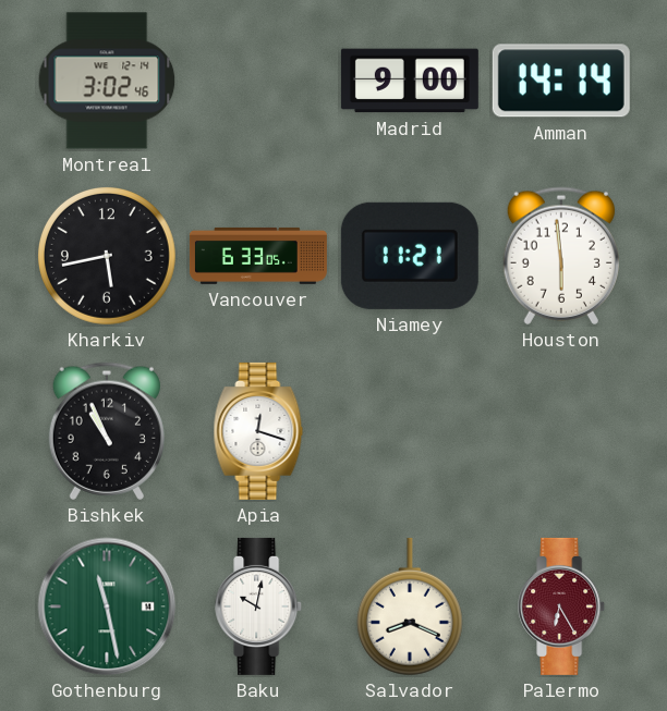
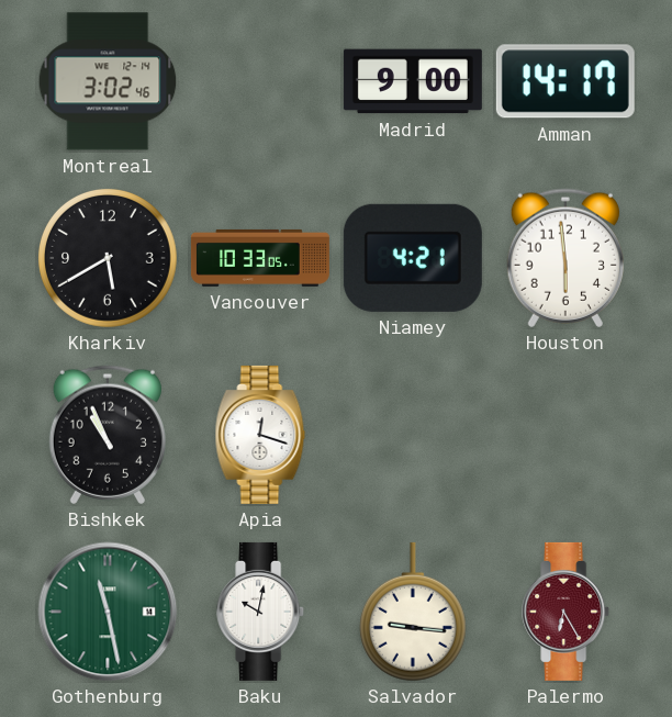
Amman: 14:14 -> 14:17 (565, 81)
Kharkiv: 5:43 -> 5:40 (109, 259)
Vancouver: 6:33 -> 10:33 (260, 258)
Niamey: 11:21 -> 4:21 (413, 258)
Salvador: 8:19 -> 9:16 (413, 612)
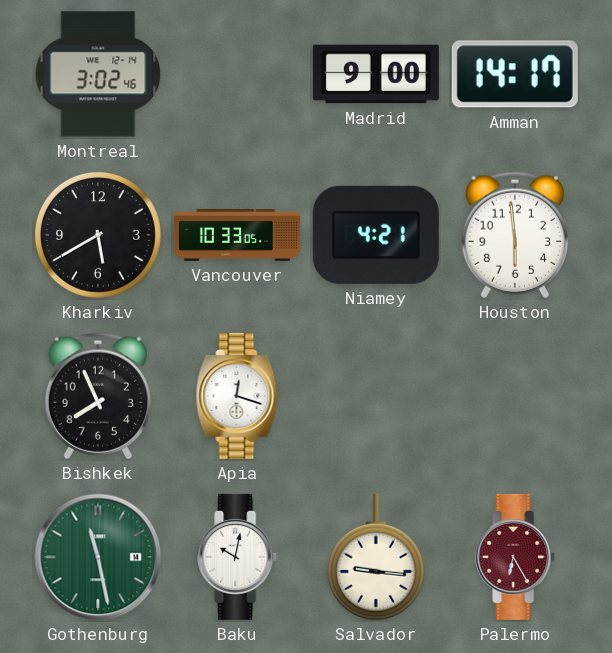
Bishkek: 10:56 -> 7:56 (98, 396)
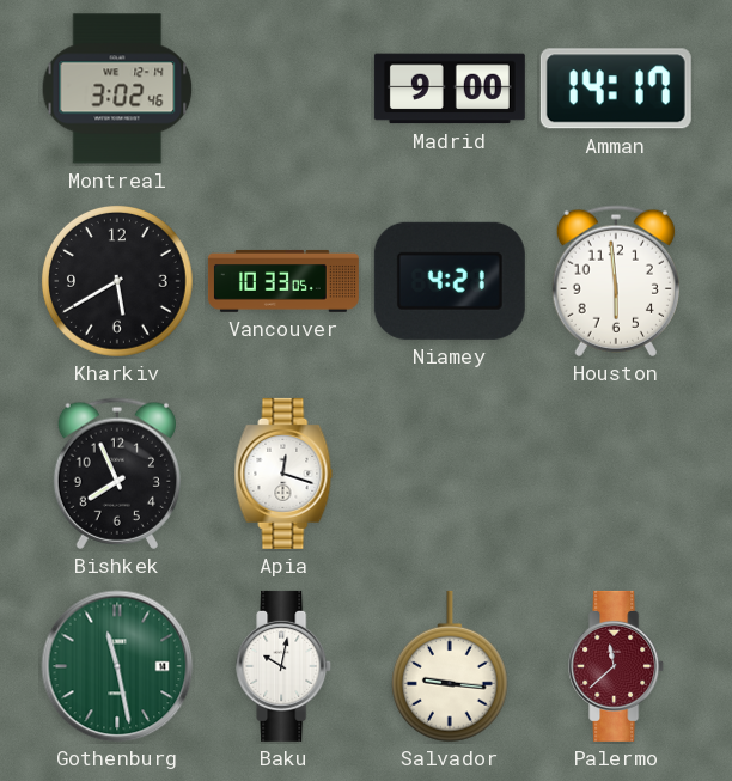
Palermo: 6:25 -> 11:38 (617, 666)
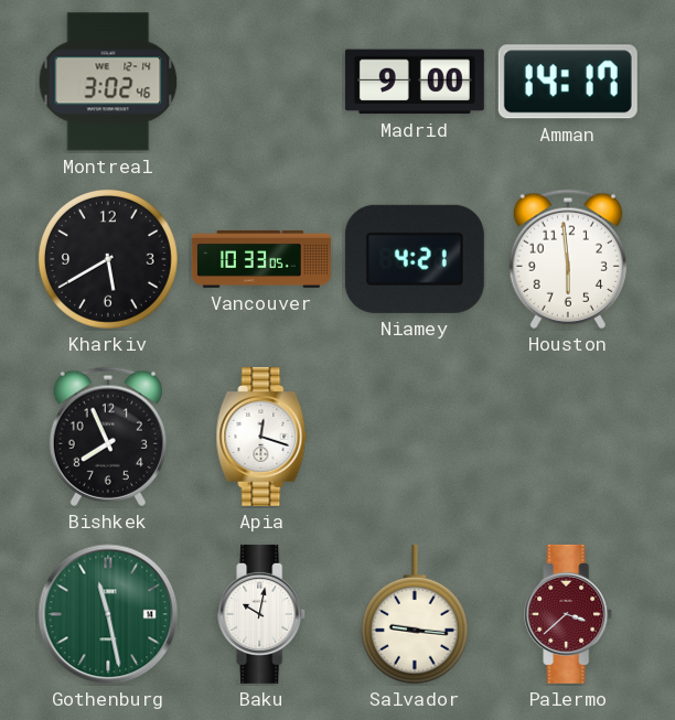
Palermo: 11:38 -> 3:38 (569, 614)
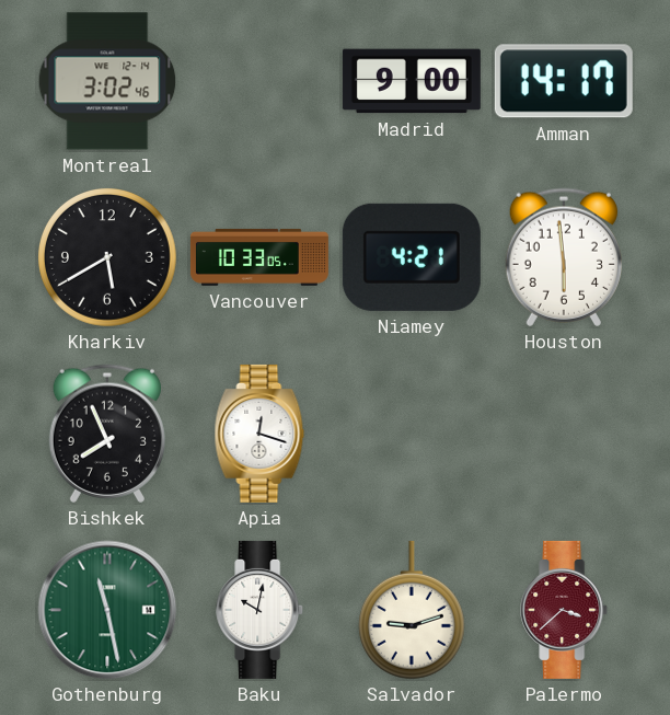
Salvador: 9:16 -> 9:12 (412, 610)
